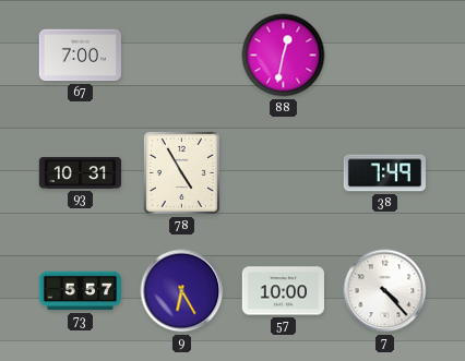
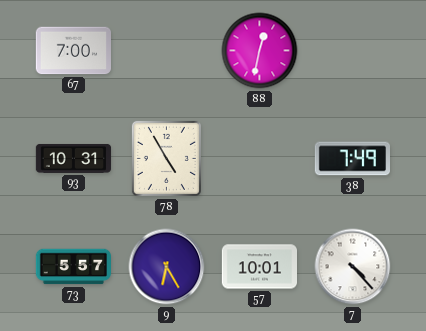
57: 10:00 -> 10:01 (259, 267)
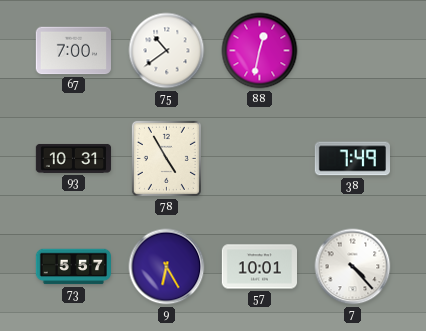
75: none -> 10:39 (167, 51)
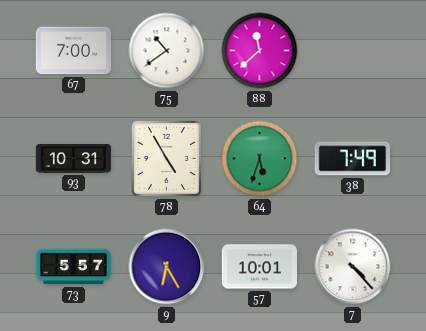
88: 12:32 -> 11:38 (260, 51)
64: none -> 5:33 (260, 159)
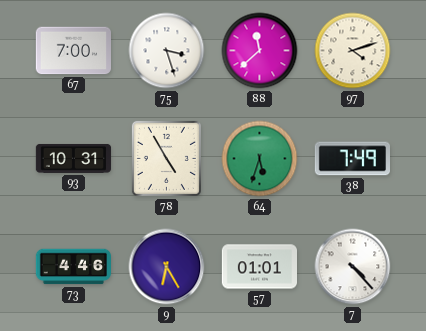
75: 10:39 -> 3:27 (167, 51)
97: none -> 4:12 (353, 51)
73: 5:57 -> 4:46 (74, 267)
57: 10:01 -> 01:01 (259, 267)
